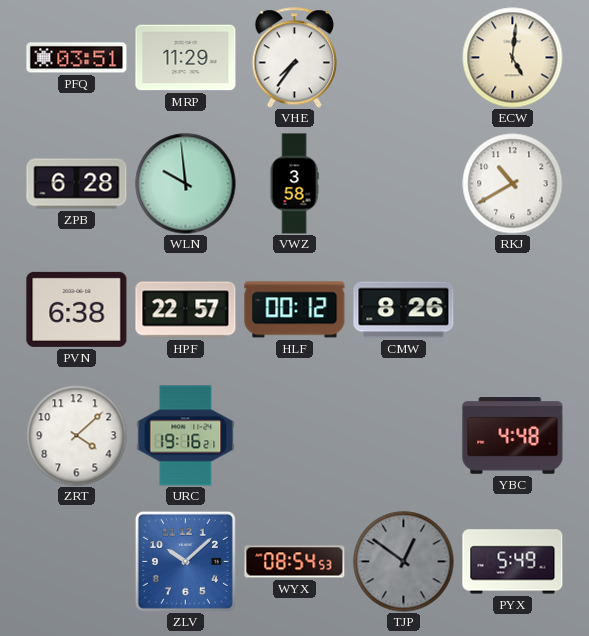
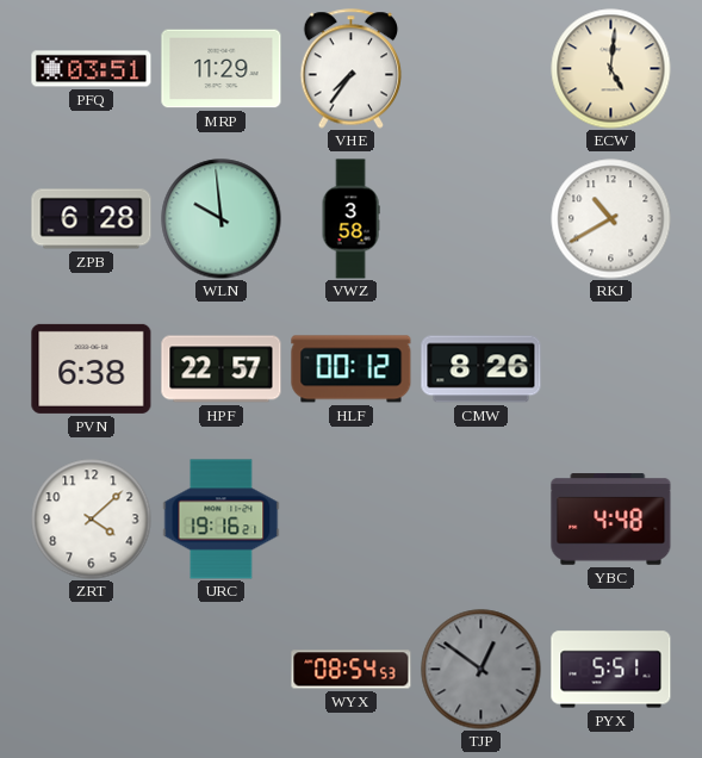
ZLV: 10:08 -> none (185, 561)
PYX: 5:49 -> 5:51 (611, 670)
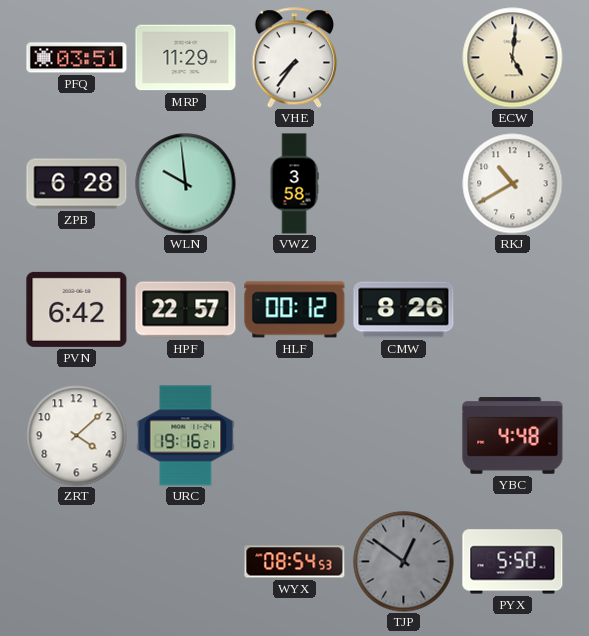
PVN: 6:38 -> 6:42 (77, 309)
PYX: 5:51 -> 5:50 (513, 562)
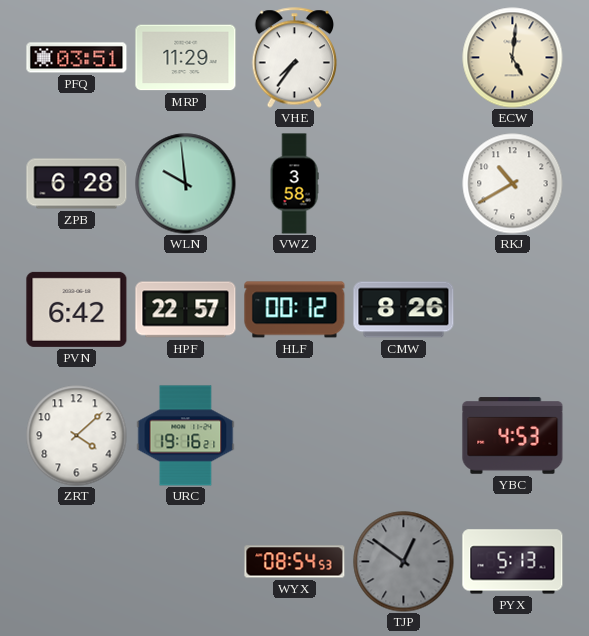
YBC: 4:48 -> 4:53 (513, 436)
PYX: 5:50 -> 5:13 (513, 562)
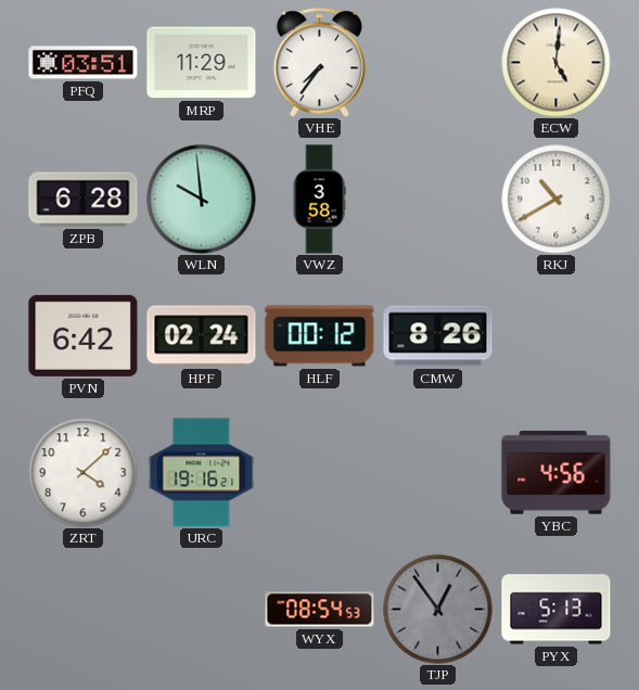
HPF: 22:57 -> 02:24 (202, 336)
YBC: 4:53 -> 4:56 (557, 473)
TJP: 12:51 -> 12:54 (438, 610)
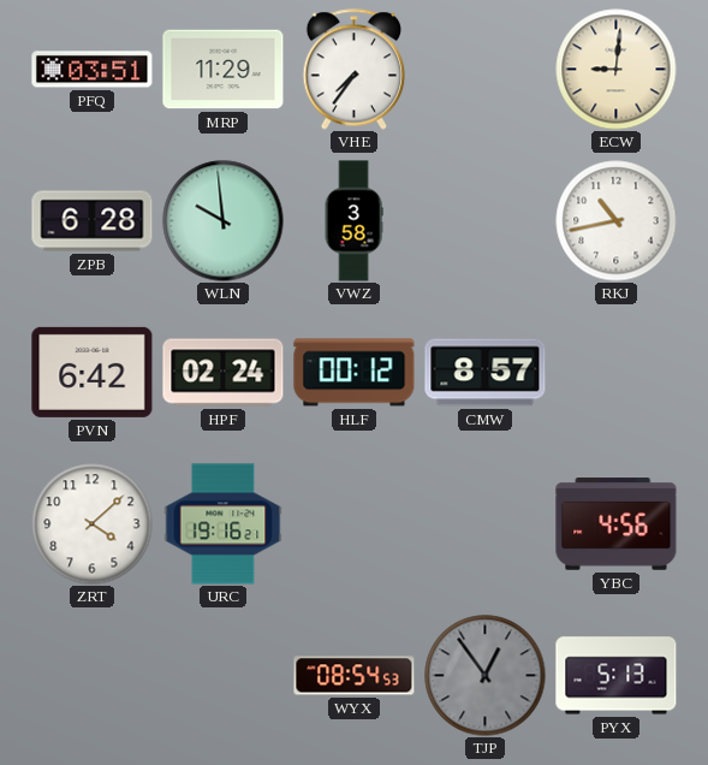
ECW: 5:01 -> 9:01 (617, 70)
RKJ: 10:40 -> 10:43 (617, 221)
CMW: 8:26 -> 8:57 (486, 373)
